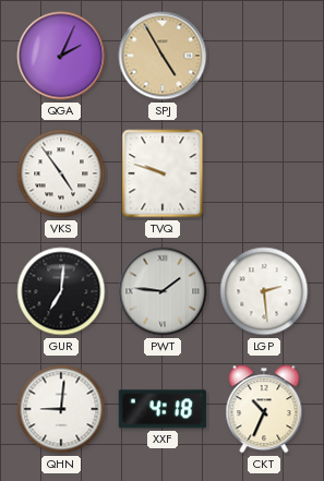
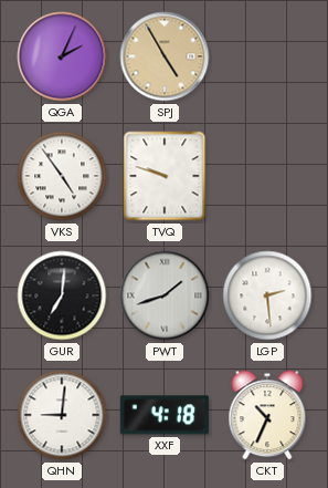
PWT: 1:46 -> 1:42 (165, 295)
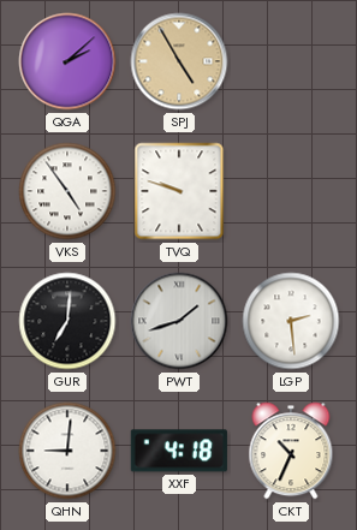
QGA: 2:04 -> 2:08 (67, 61)
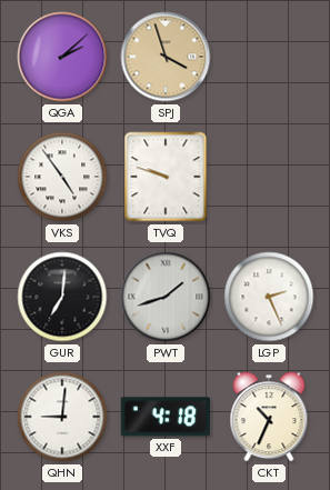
SPJ: 4:55 -> 3:57 (166, 57)
LGP: 2:29 -> 2:26 (269, 297)
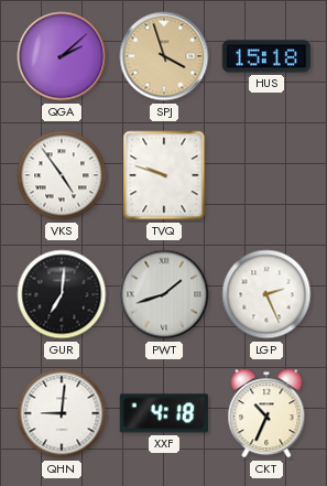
HUS: none -> 15:18 (266, 56)
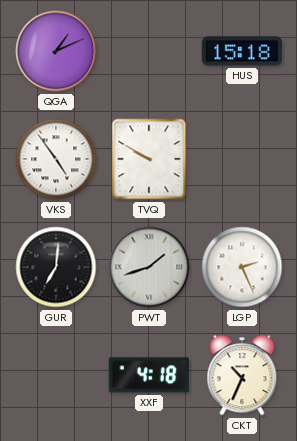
QGA: 2:08 -> 1:11 (56, 51)
SPJ: 3:57 -> none (164, 56)
TVQ: 9:48 -> 9:50 (149, 159)
QHN: 9:01 -> none (62, 413)
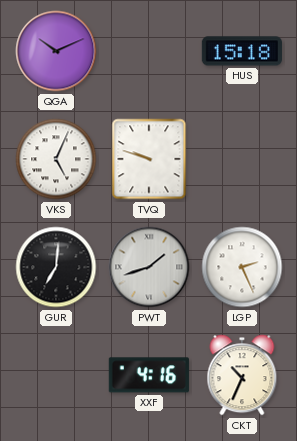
QGA: 1:11 -> 10:11 (56, 51)
VKS: 4:54 -> 5:04 (56, 159)
TVQ: 9:50 -> 9:48 (149, 159)
XXF: 4:18 -> 4:16 (149, 375)
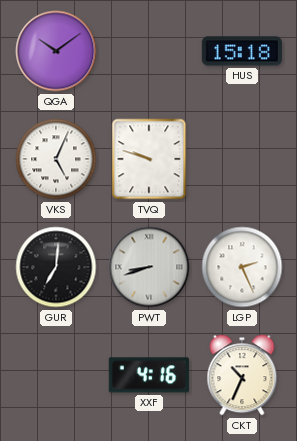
QGA: 10:11 -> 10:09 (56, 51)
PWT: 1:42 -> 8:42 (149, 267)
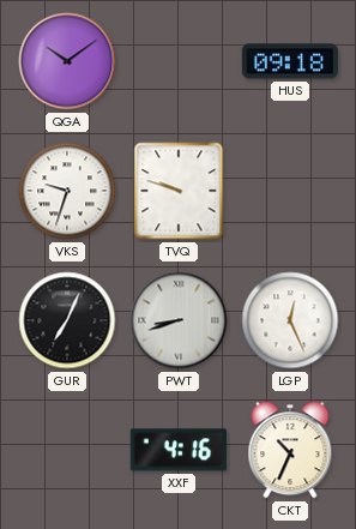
HUS: 15:18 -> 09:18 (290, 61)
VKS: 5:04 -> 9:33 (67, 191)
GUR: 7:01 -> 7:04 (67, 320)
LGP: 2:26 -> 12:26 (290, 320)
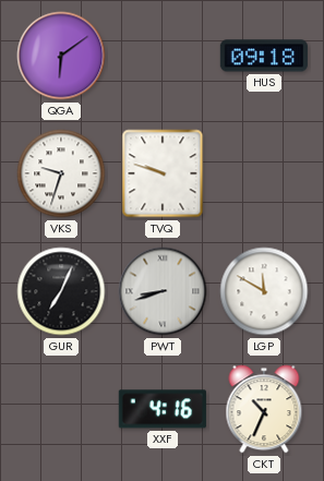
QGA: 10:09 -> 6:09 (61, 56)
LGP: 12:26 -> 11:50 (264, 291)
